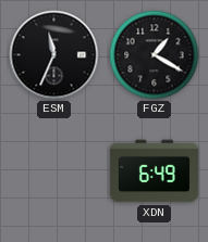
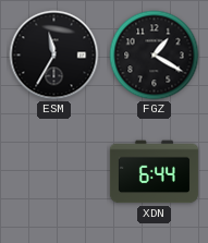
ESM: 11:34 -> 11:35 (54, 56)
XDN: 6:49 -> 6:44 (154, 172)
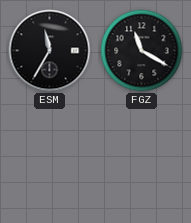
FGZ: 1:20 -> 11:20 (142, 51)
XDN: 6:44 -> none (154, 172)
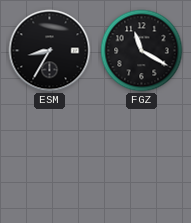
ESM: 11:35 -> 8:35 (50, 51)
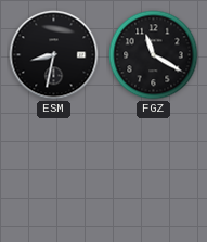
ESM: 8:35 -> 8:32 (54, 55)
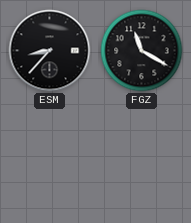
ESM: 8:32 -> 8:37 (50, 51)
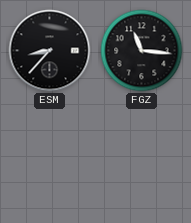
FGZ: 11:20 -> 11:16 (142, 51)
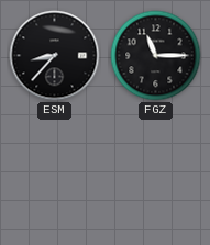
FGZ: 11:16 -> 11:15 (156, 56)
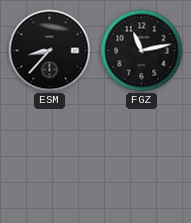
FGZ: 11:15 -> 11:13 (142, 51)
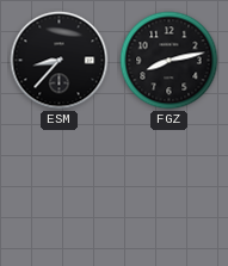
FGZ: 11:13 -> 8:13 (170, 61)
